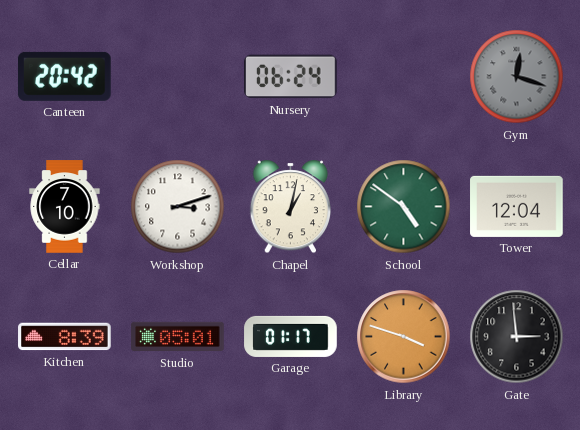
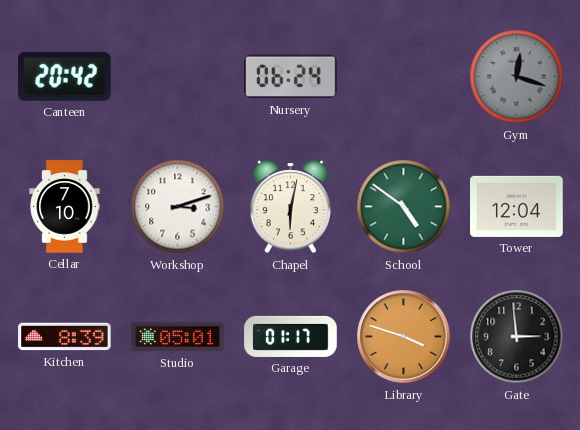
Chapel: 1:02 -> 6:02 (291, 207)
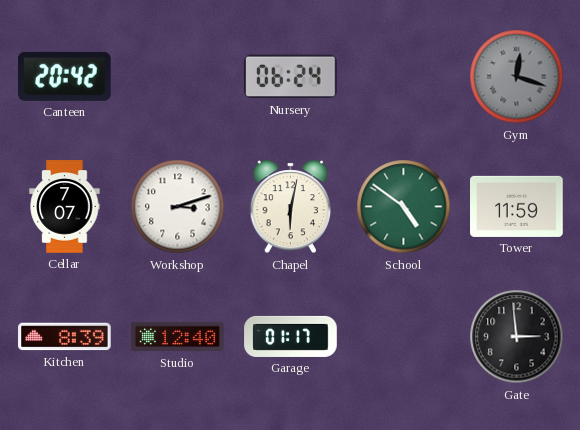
Cellar: 7:10 -> 7:07 (65, 207)
Tower: 12:04 -> 11:59 (517, 206)
Studio: 05:01 -> 12:40 (178, 337)
Library: 3:48 -> none (404, 337)
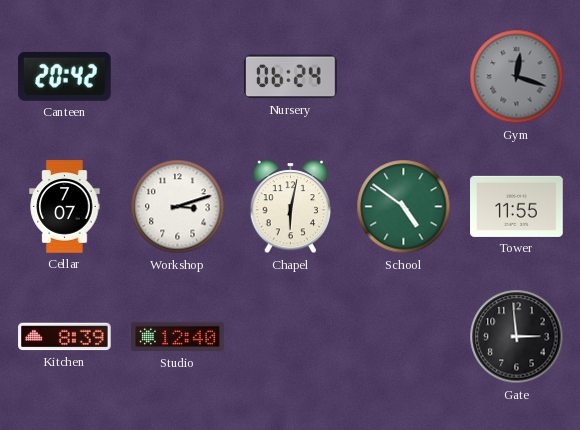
Tower: 11:59 -> 11:55 (517, 206)
Garage: 01:17 -> none (291, 336)
